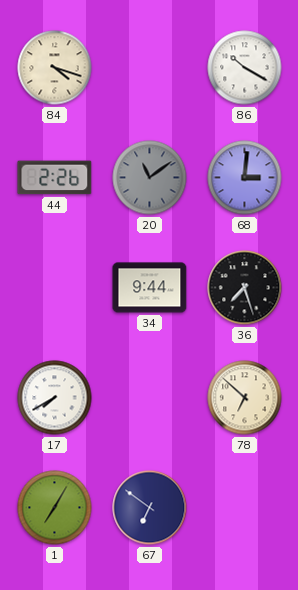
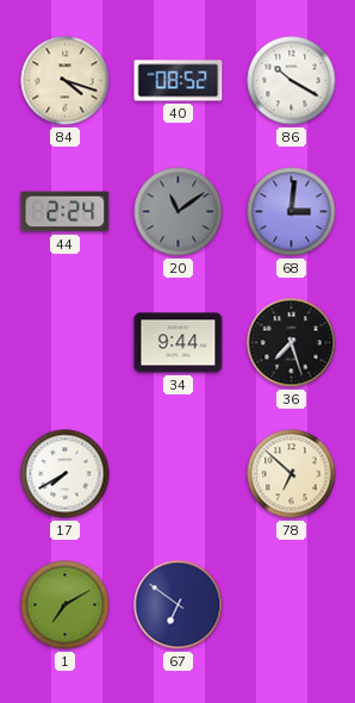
40: none -> 08:52 (179, 81)
44: 2:26 -> 2:24 (66, 212)
1: 7:05 -> 7:10 (66, 605)
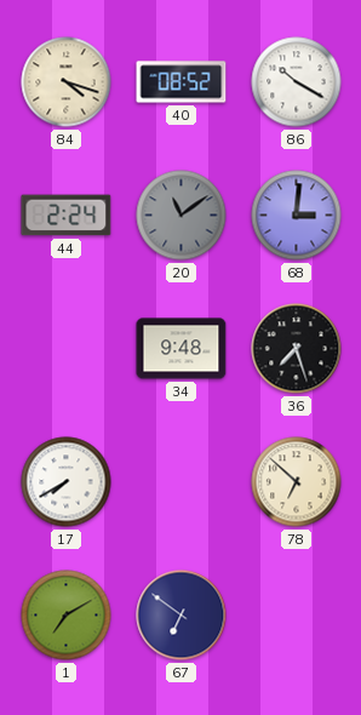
34: 9:44 -> 9:48 (182, 349)
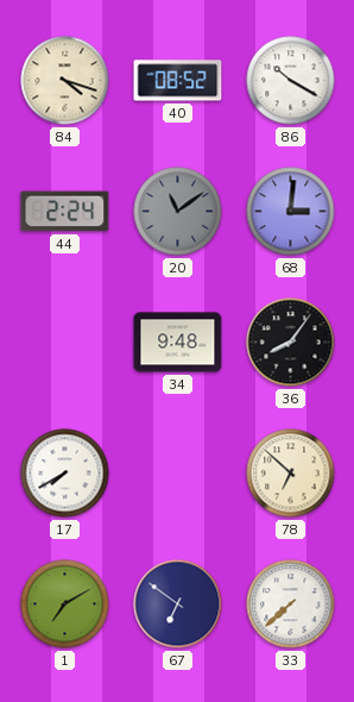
36: 7:27 -> 8:06 (291, 343)
33: none -> 7:38 (291, 604)
